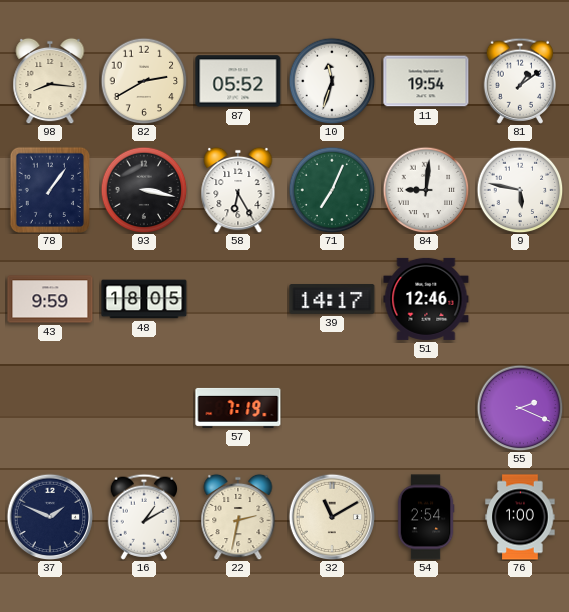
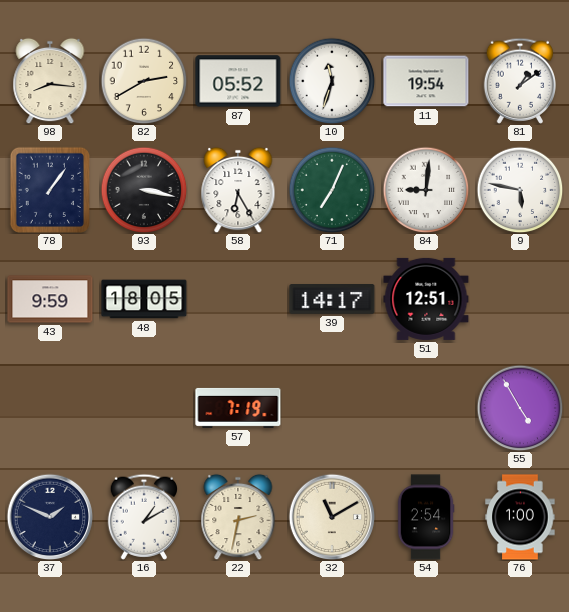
51: 12:46 -> 12:51 (426, 299)
55: 2:19 -> 4:55 (520, 408)
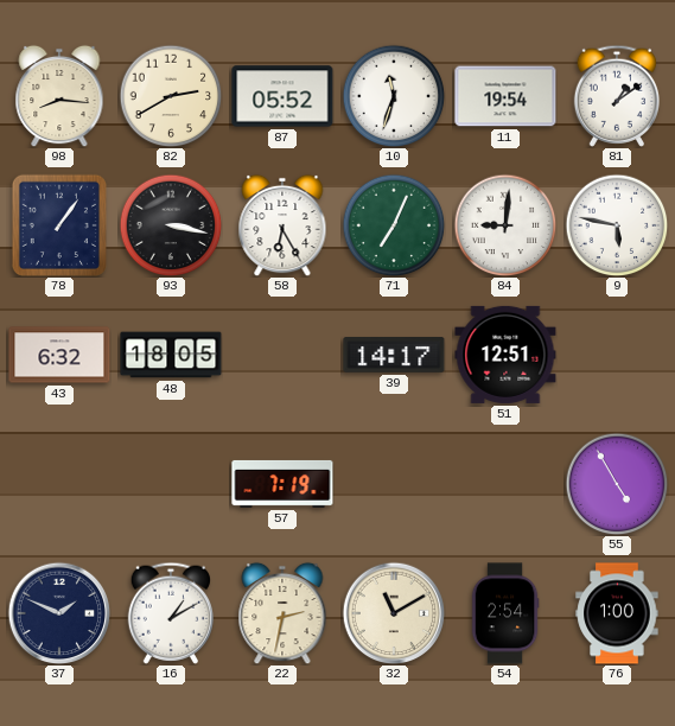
43: 9:59 -> 6:32 (59, 355)
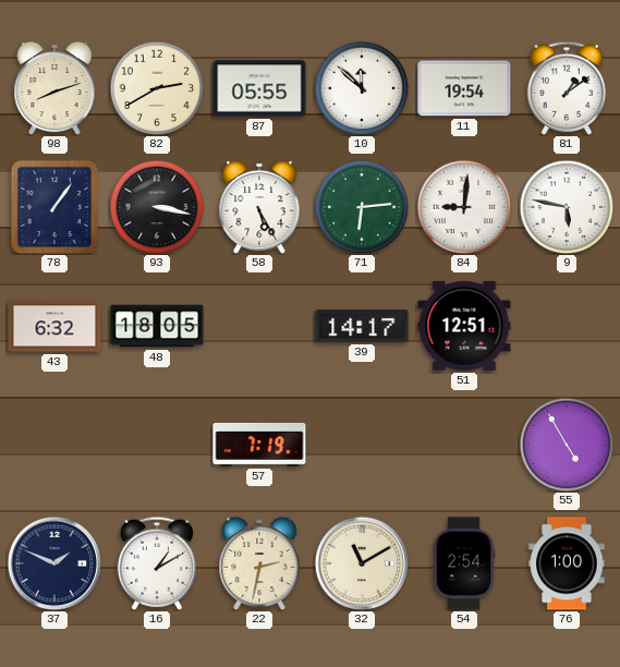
98: 8:16 -> 8:12 (54, 88)
87: 05:52 -> 05:55 (259, 88)
10: 11:33 -> 11:52 (362, 88)
58: 6:25 -> 5:25 (259, 207)
71: 7:04 -> 6:14 (362, 207)
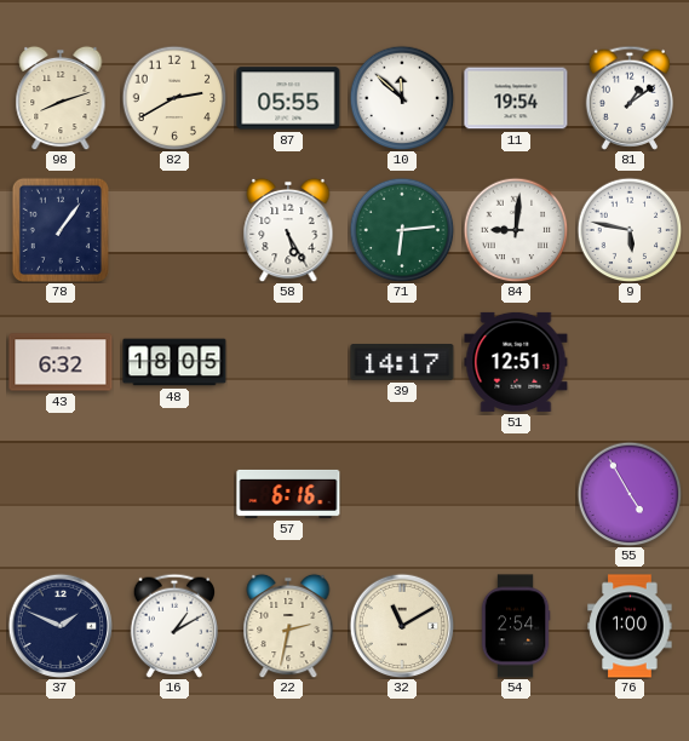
93: 3:17 -> none (157, 207)
57: 7:19 -> 6:16 (288, 494)
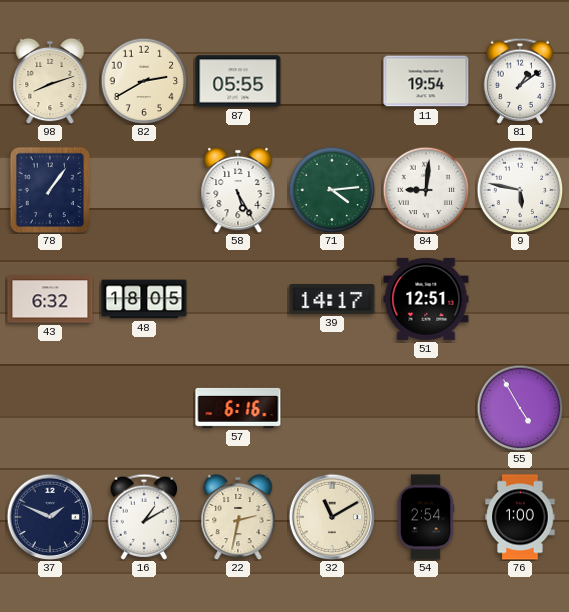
10: 11:52 -> none (402, 98)
71: 6:14 -> 4:14 (332, 190)
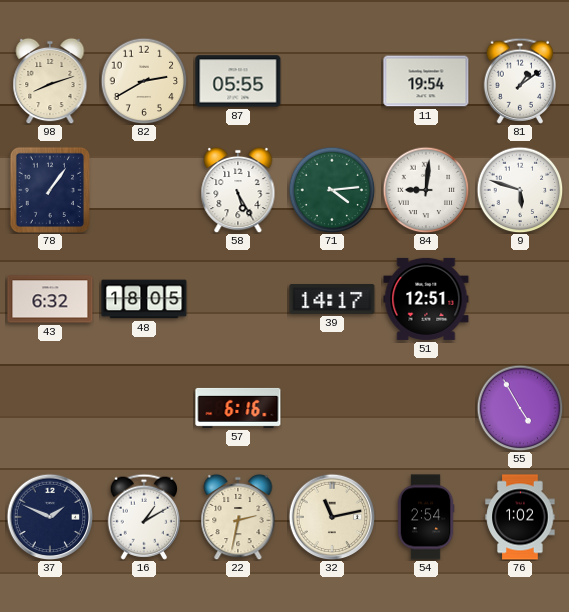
9: 5:47 -> 5:48 (520, 190)
32: 11:10 -> 11:13 (332, 517)
76: 1:00 -> 1:02 (520, 517)
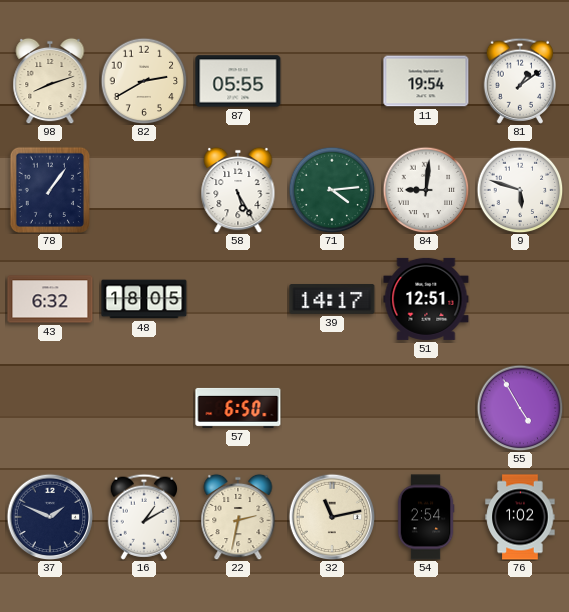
57: 6:16 -> 6:50 (238, 408)
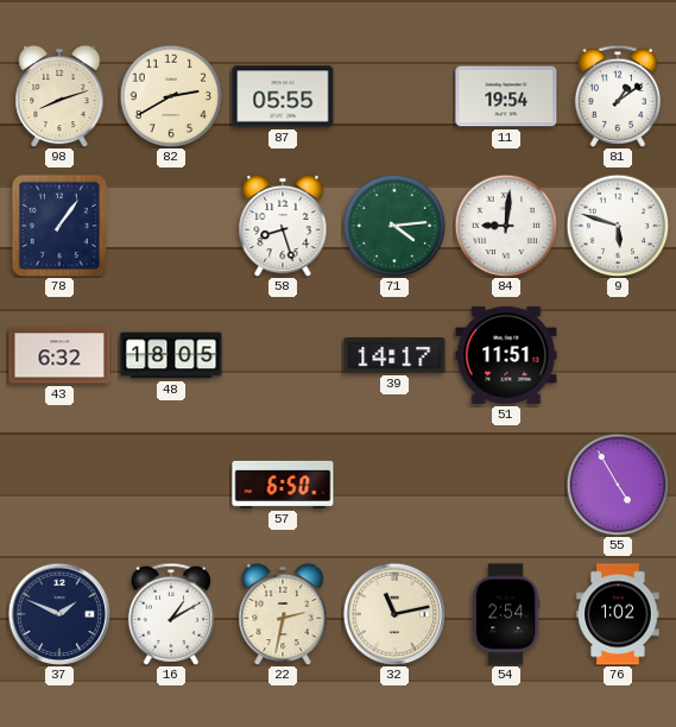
58: 5:25 -> 8:27 (283, 226)
51: 12:51 -> 11:51 (506, 355)
